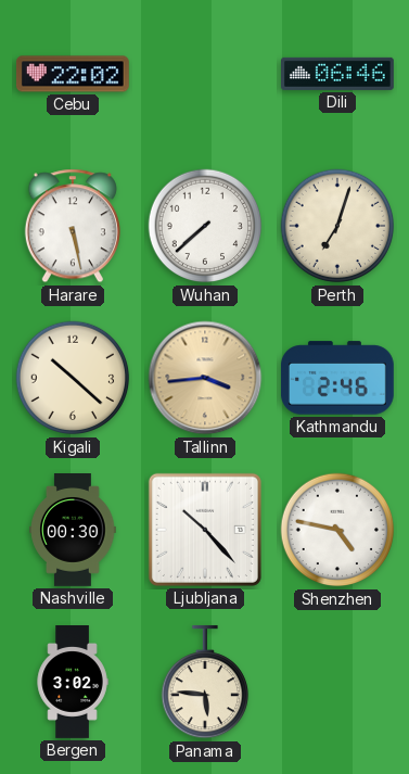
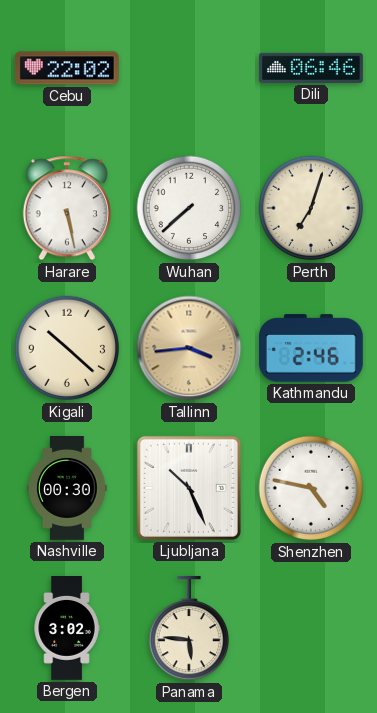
Ljubljana: 10:23 -> 10:26 (189, 488)
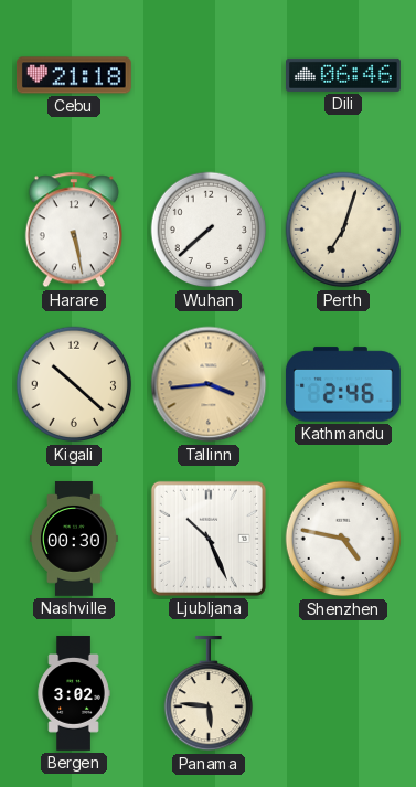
Cebu: 22:02 -> 21:18 (74, 75)
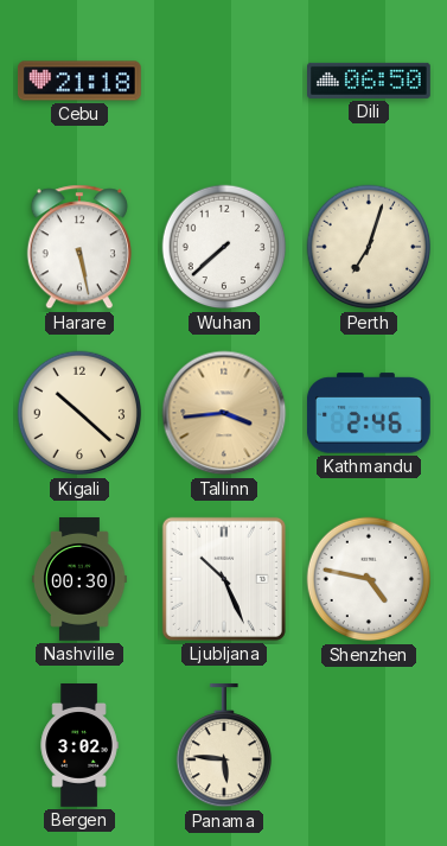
Dili: 06:46 -> 06:50 (370, 81)
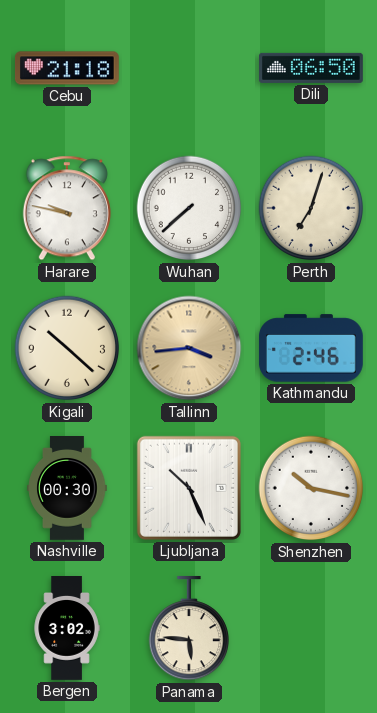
Harare: 5:28 -> 9:47 (67, 208)
Shenzhen: 4:47 -> 10:17 (311, 488)
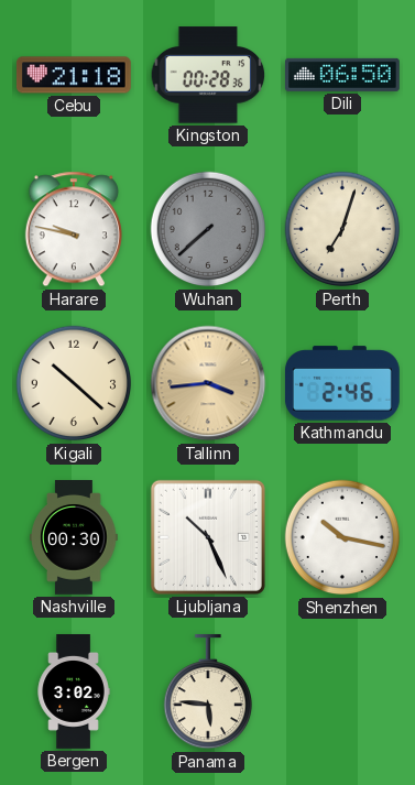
Kingston: none -> 00:28 (208, 75)
Wuhan dial: white -> grey (208, 229)
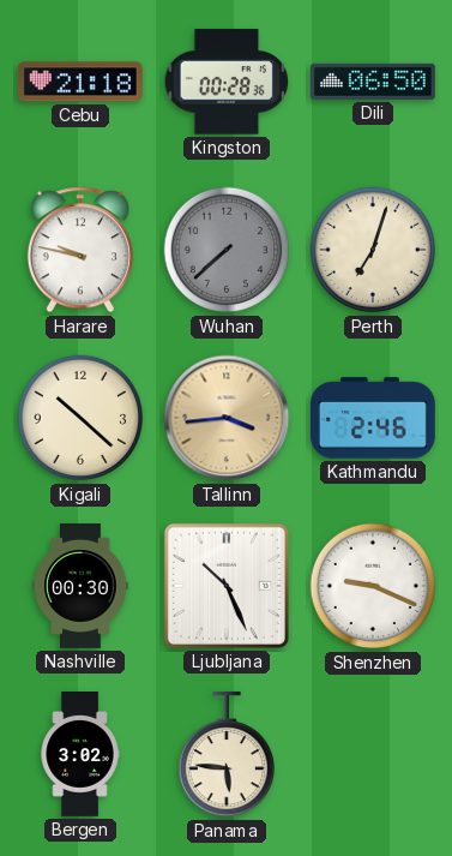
Shenzhen: 10:17 -> 9:19 (373, 586)
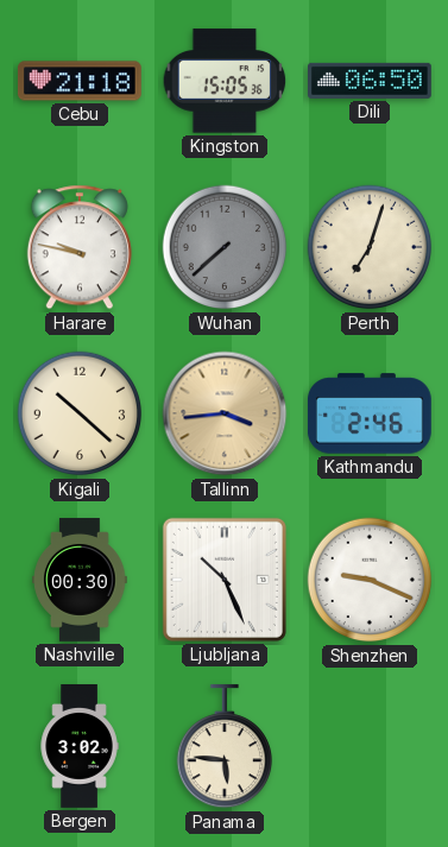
Kingston: 00:28 -> 15:05 (225, 81)
